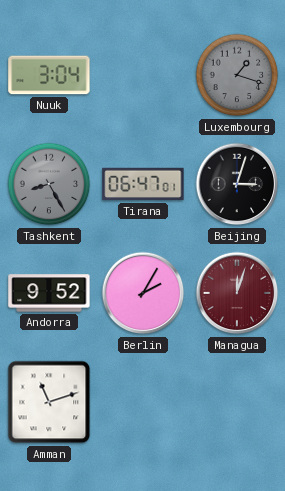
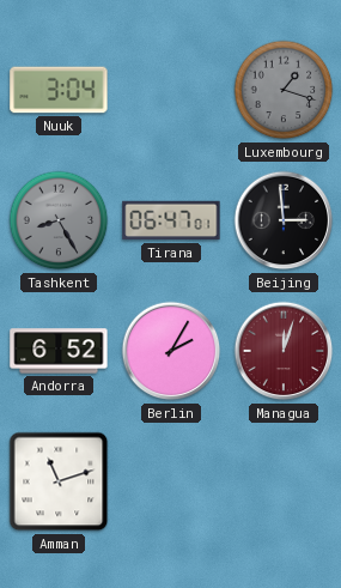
Beijing: 3:03 -> 2:59 (284, 220)
Andorra: 9:52 -> 6:52 (59, 351)
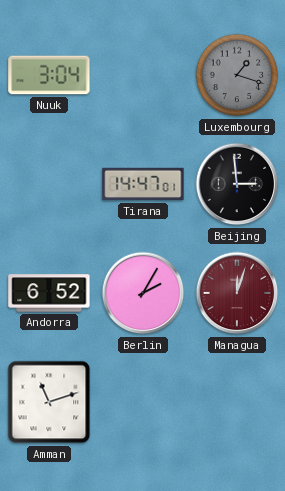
Tashkent: 8:25 -> none (59, 220)
Tirana: 06:47 -> 14:47 (143, 184)
